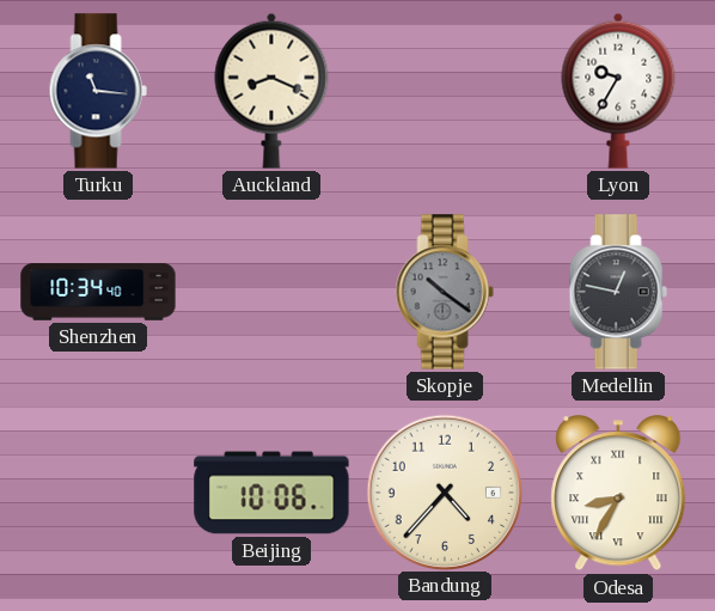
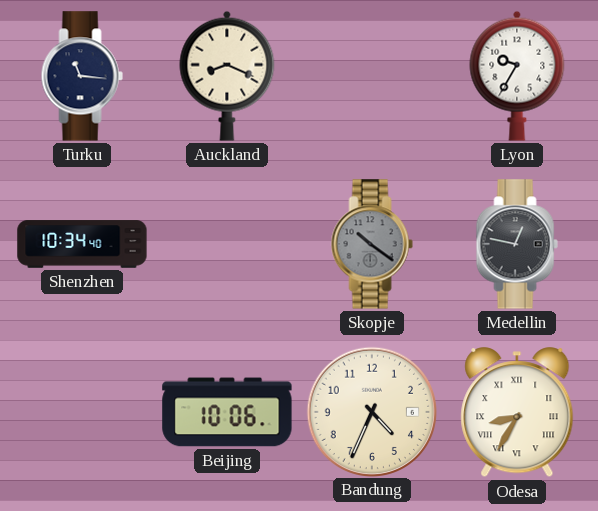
Bandung: 4:37 -> 4:34 (371, 411)
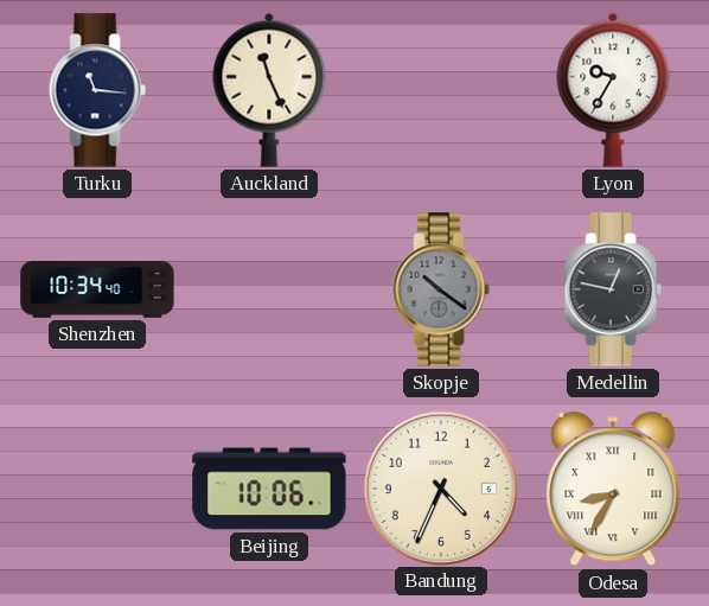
Auckland: 8:19 -> 11:26 (269, 90)
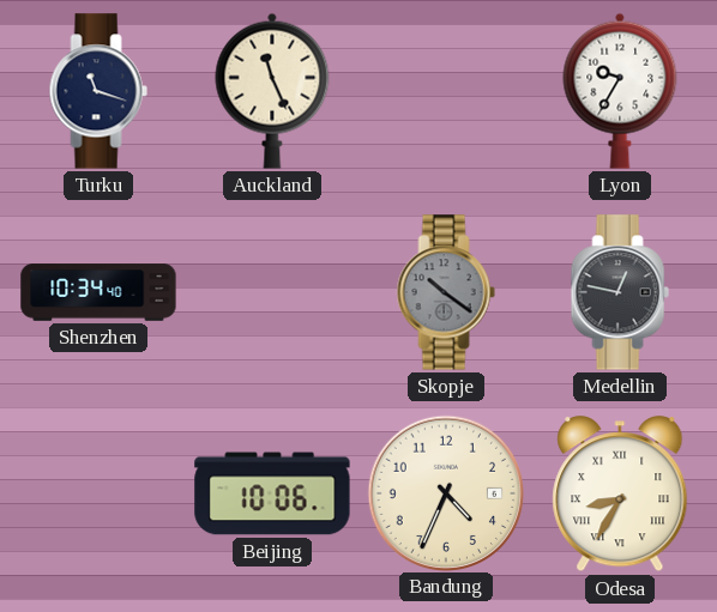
Turku: 11:16 -> 11:18 (98, 91)
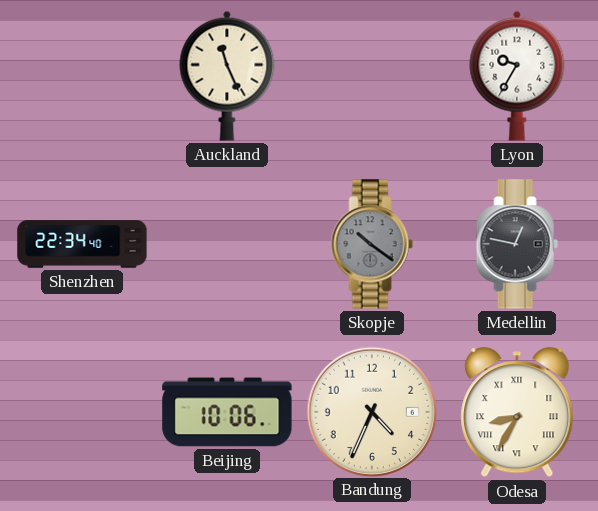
Turku: 11:18 -> none (98, 91)
Shenzhen: 10:34 -> 22:34 (82, 244)
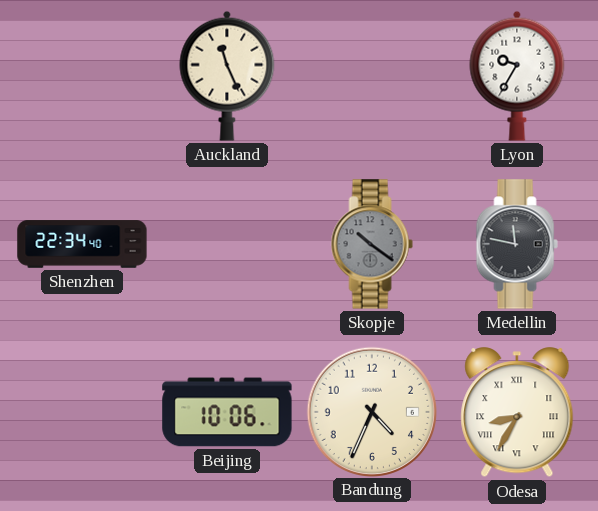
Medellin: 12:47 -> 11:47 (517, 244)
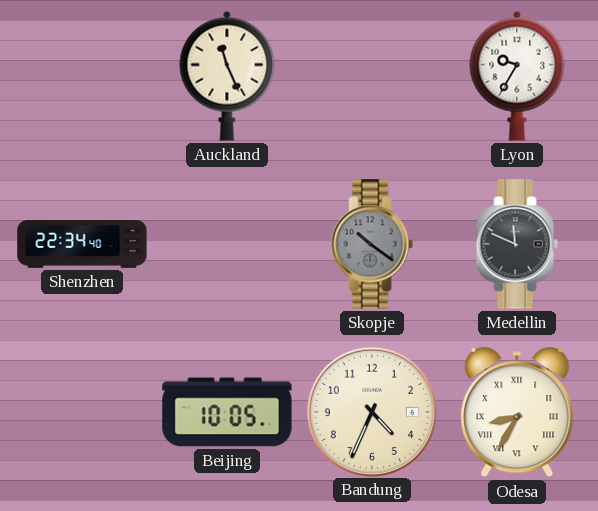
Medellin: 11:47 -> 11:49 (517, 244)
Beijing: 10:06 -> 10:05 (227, 412)
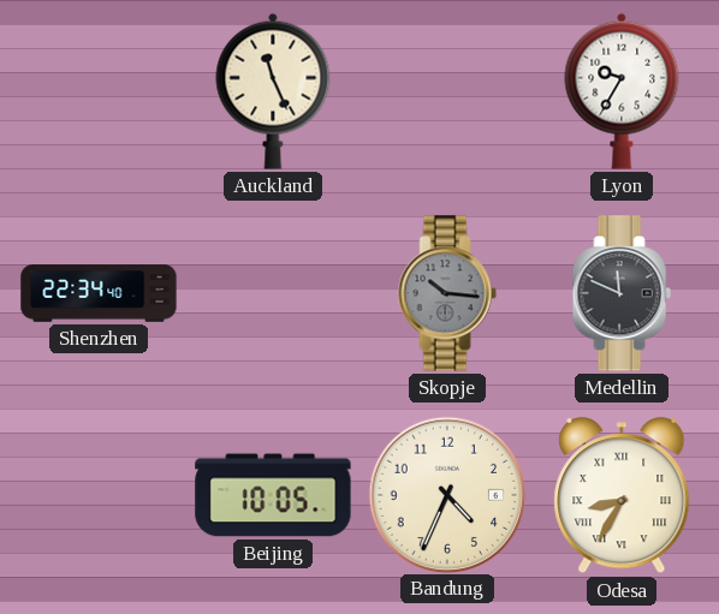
Skopje: 10:21 -> 10:16 (447, 293)
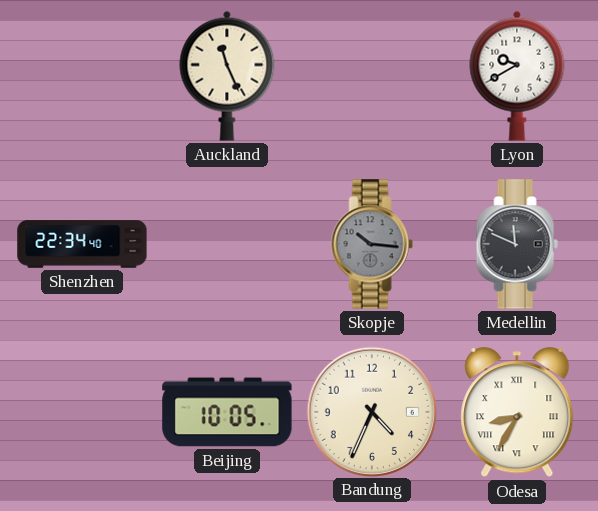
Lyon: 9:35 -> 9:40 (517, 76)
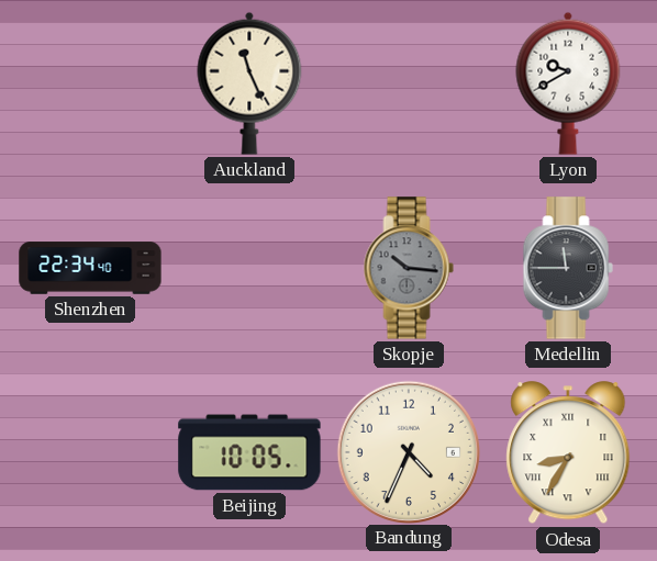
Medellin: 11:49 -> 11:45 (568, 268)
